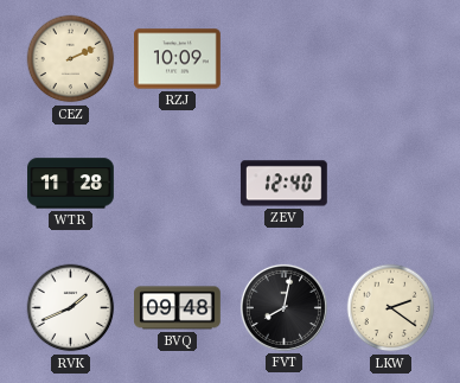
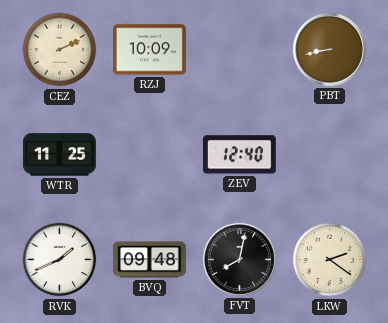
PBT: none -> 8:43 (329, 49)
WTR: 11:28 -> 11:25 (60, 155)
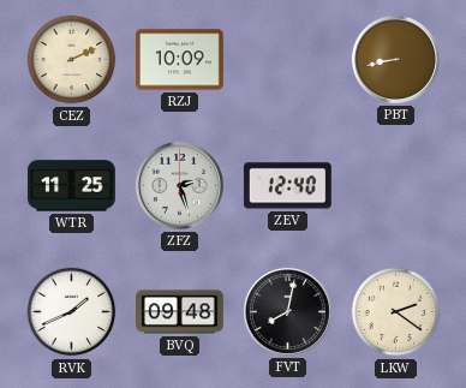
ZFZ: none -> 2:27 (179, 185)
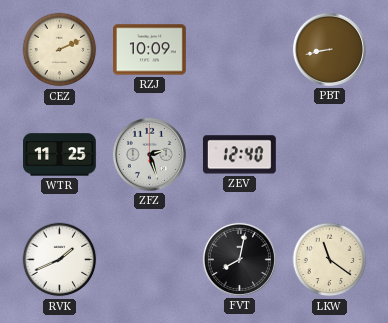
BVQ: 09:48 -> none (180, 312)
LKW: 2:21 -> 11:21 (330, 260)
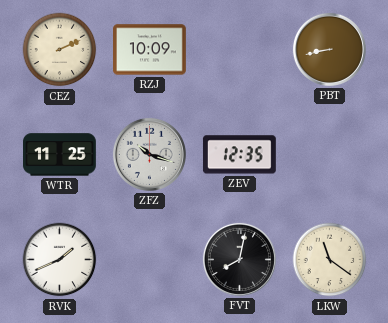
ZFZ: 2:27 -> 10:18 (149, 154)
ZEV: 12:40 -> 12:35 (239, 155)
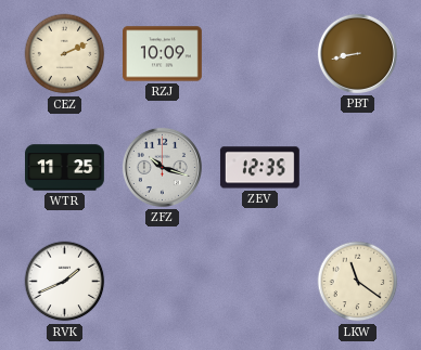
FVT: 8:02 -> none (239, 259)
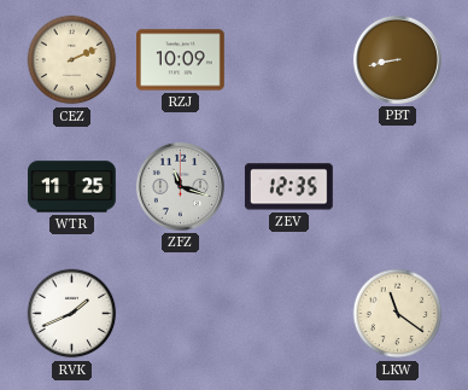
ZFZ: 10:18 -> 11:18 (180, 186)
